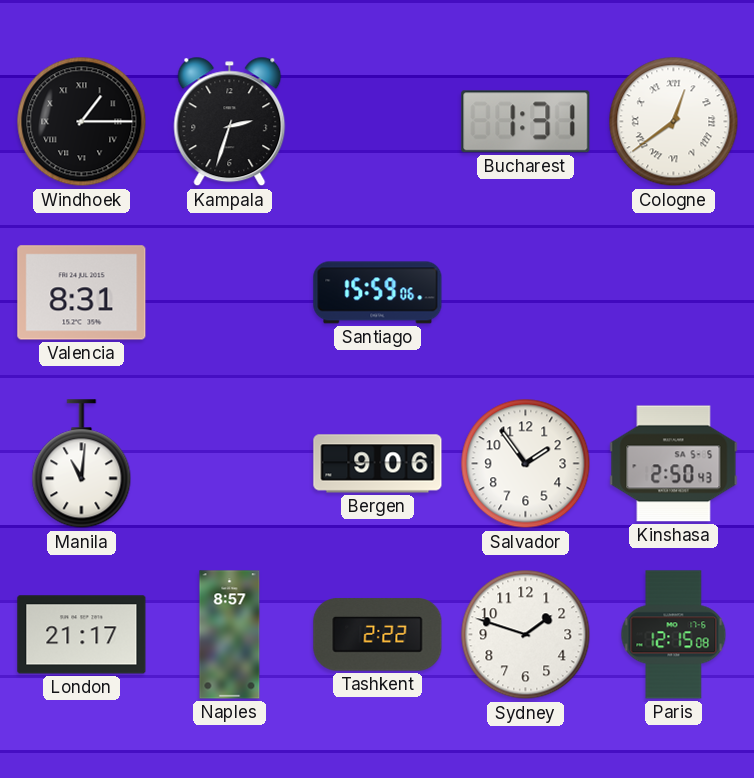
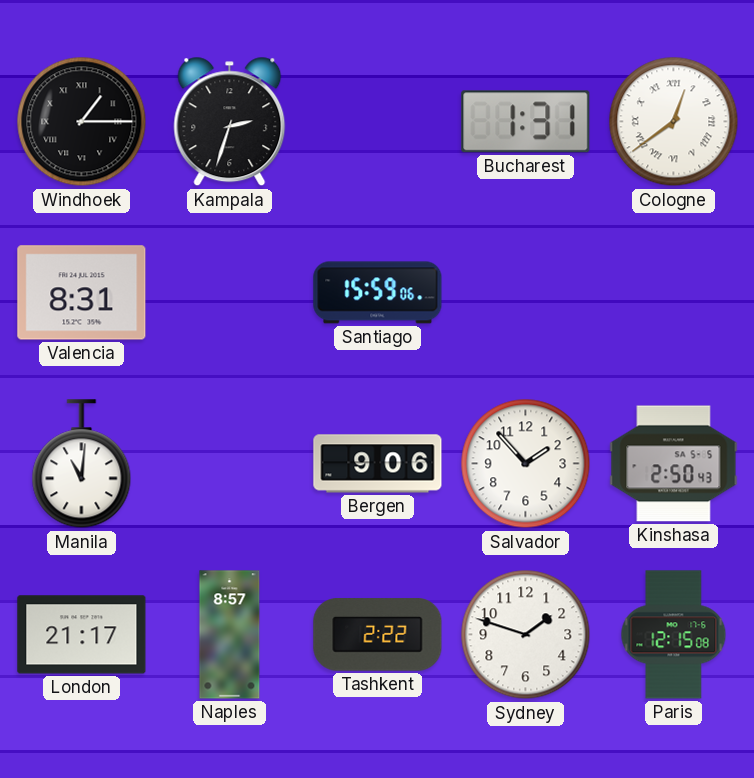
Salvador: 1:54 -> 1:53 (526, 464)
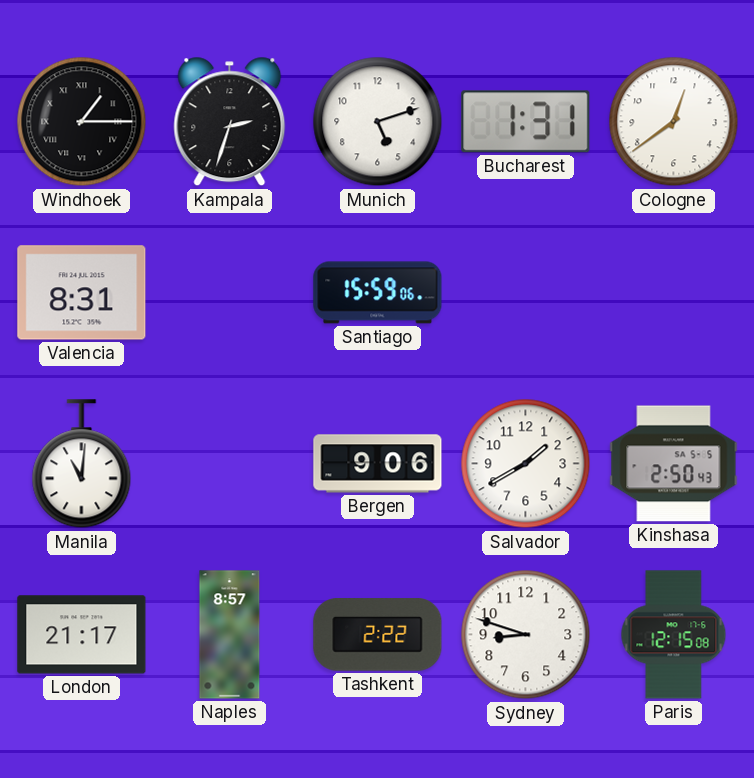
Munich: none -> 5:12 (378, 122)
Cologne numerals: Roman -> Arabic (674, 122)
Salvador: 1:53 -> 1:40 (526, 464)
Sydney: 1:48 -> 8:48 (526, 635)
